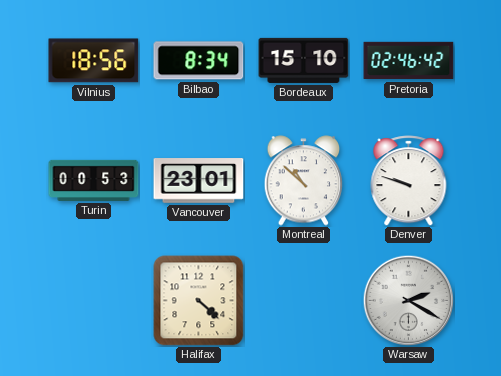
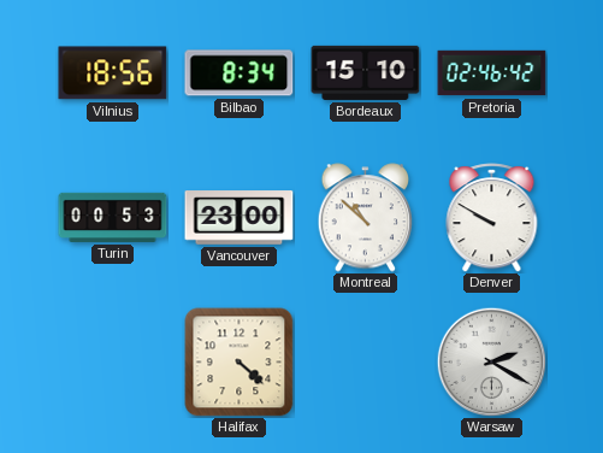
Vancouver: 23:01 -> 23:00 (240, 218)
Denver: 9:48 -> 9:50 (492, 218)
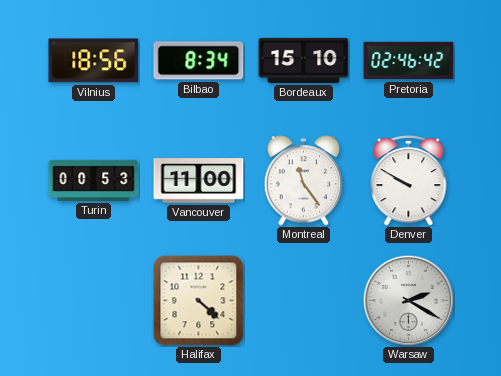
Vancouver: 23:00 -> 11:00 (199, 181)
Montreal: 10:52 -> 11:24 (304, 181)
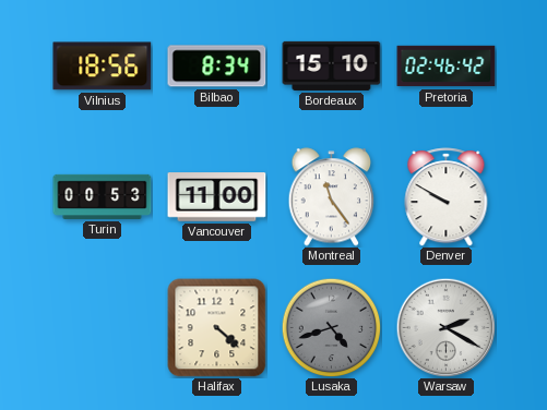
Lusaka: none -> 4:42 (331, 327)
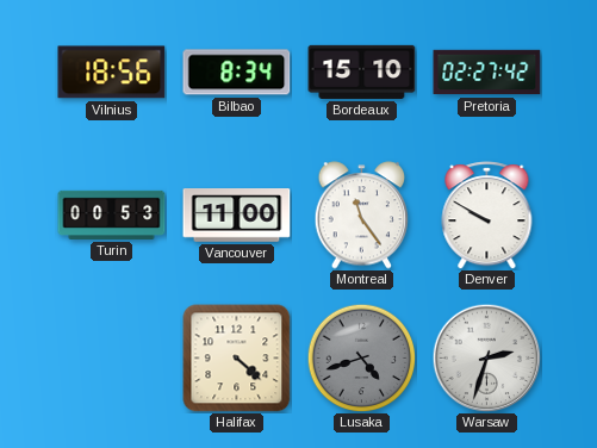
Pretoria: 02:46 -> 02:27 (487, 73)
Warsaw: 2:20 -> 2:33 (486, 357)
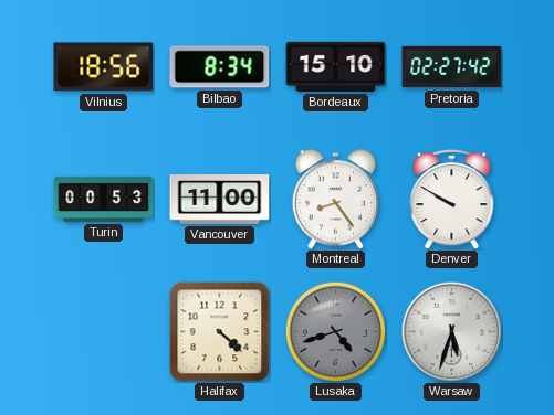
Montreal: 11:24 -> 8:24 (336, 200)
Warsaw: 2:33 -> 5:33 (451, 331)
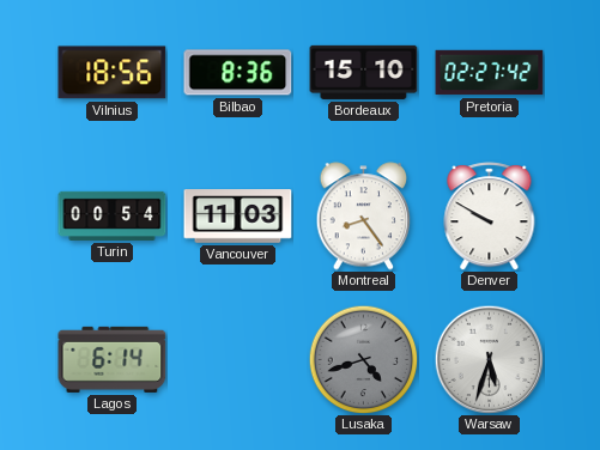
Bilbao: 8:34 -> 8:36 (238, 73)
Turin: 00:53 -> 00:54 (113, 215)
Vancouver: 11:00 -> 11:03 (238, 217)
Lagos: none -> 6:14 (113, 359)
Halifax: 4:22 -> none (220, 332)
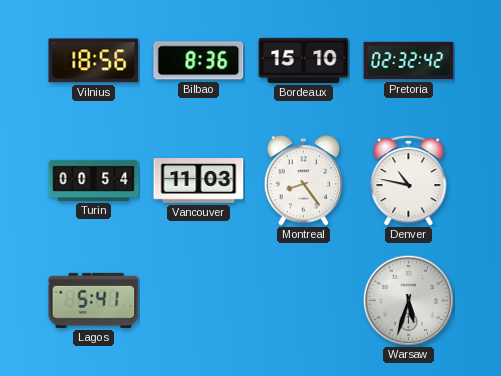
Pretoria: 02:27 -> 02:32 (409, 61)
Denver: 9:50 -> 10:47 (409, 181)
Lagos: 6:14 -> 5:41 (94, 300)
Lusaka: 4:42 -> none (363, 359)
